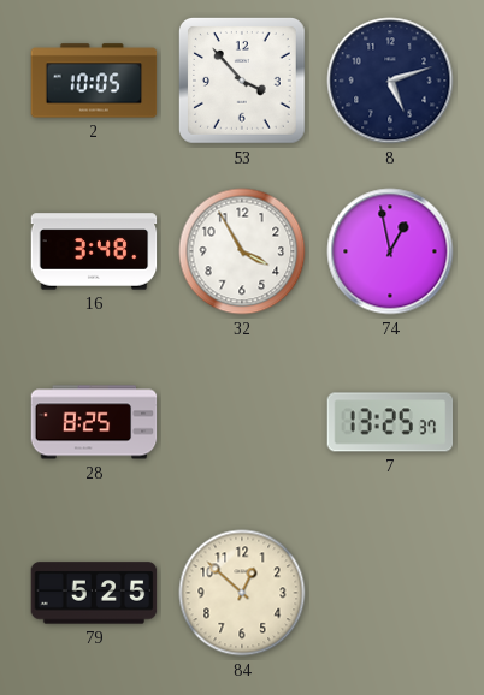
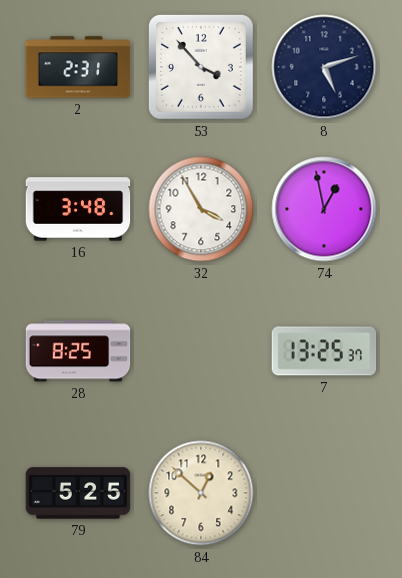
2: 10:05 -> 2:31 (78, 67)
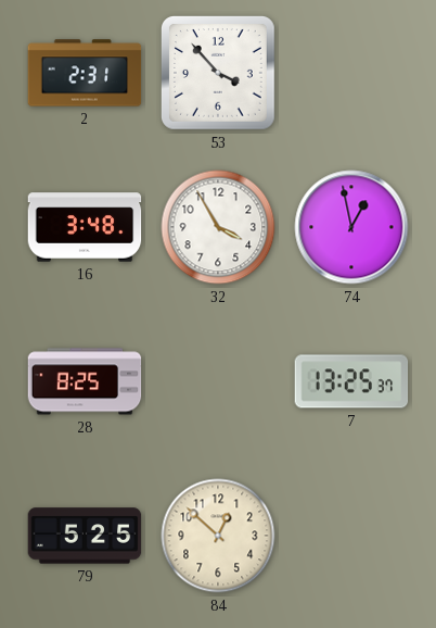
8: 5:12 -> none (324, 67)
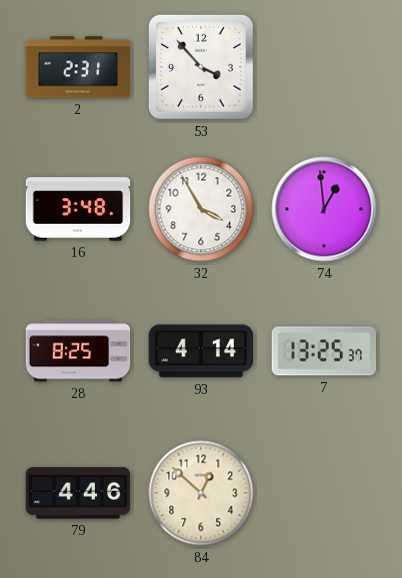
74: 12:58 -> 12:59 (324, 209)
93: none -> 4:14 (201, 351)
79: 5:25 -> 4:46 (78, 493)
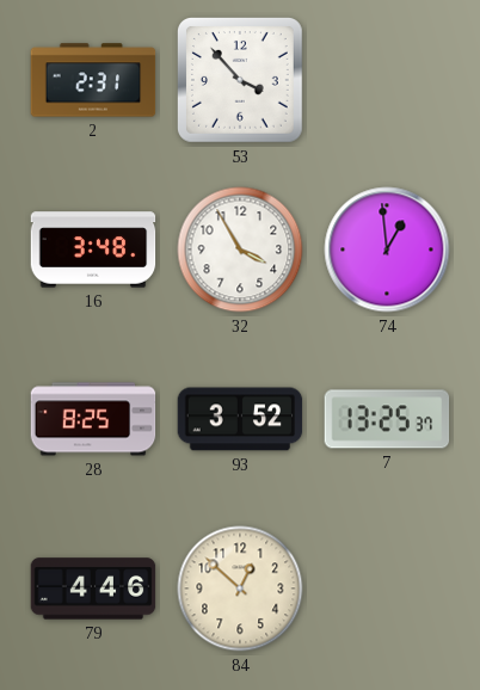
93: 4:14 -> 3:52 (240, 419)
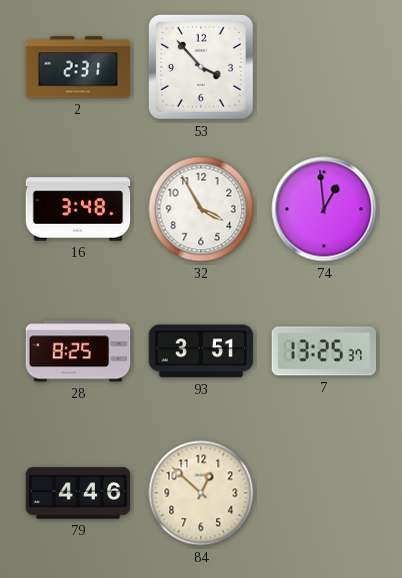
93: 3:52 -> 3:51 (201, 351)
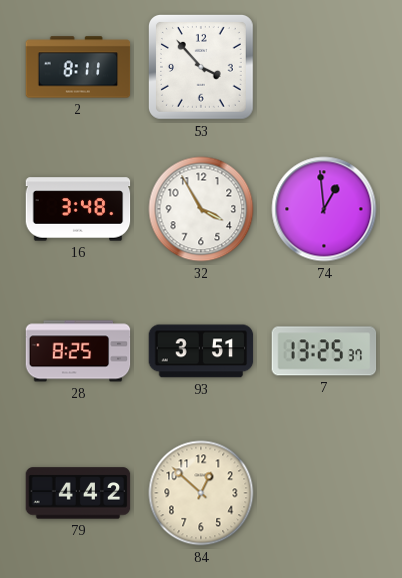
2: 2:31 -> 8:11 (78, 67)
79: 4:46 -> 4:42 (78, 493)
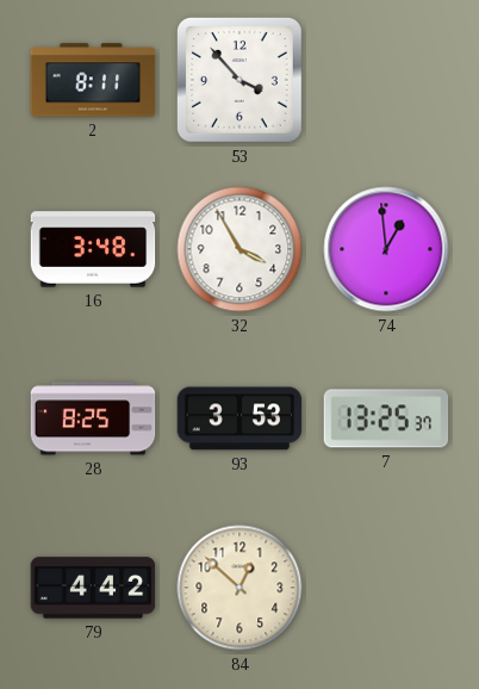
93: 3:51 -> 3:53 (240, 418)
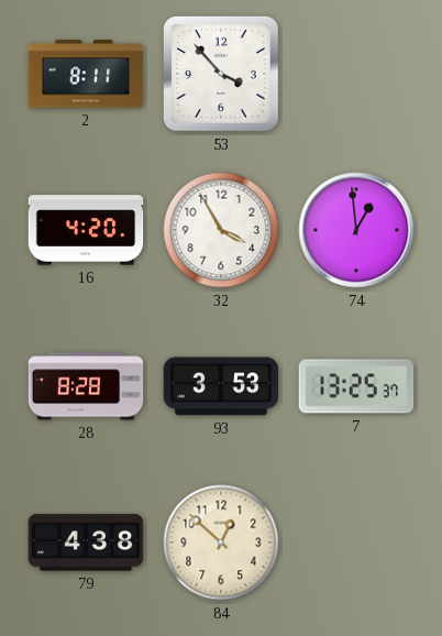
16: 3:48 -> 4:20 (86, 230)
28: 8:25 -> 8:28 (86, 386)
79: 4:42 -> 4:38 (86, 542)
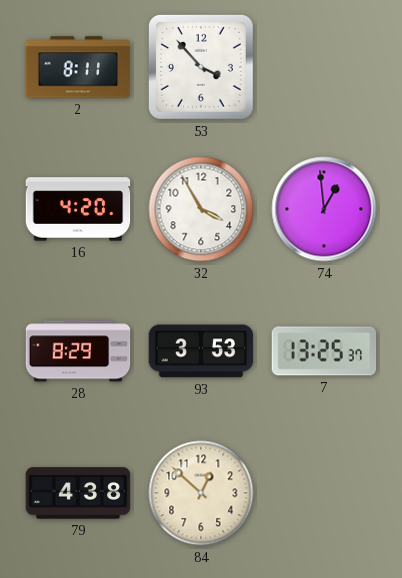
28: 8:28 -> 8:29 (78, 351)
